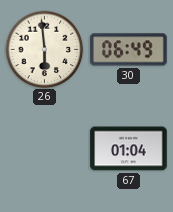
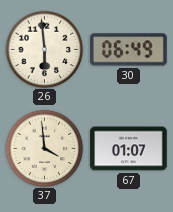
37: none -> 3:59 (44, 148)
67: 01:04 -> 01:07 (129, 149)
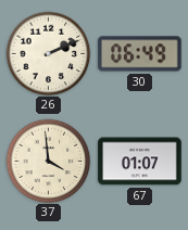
26: 5:59 -> 2:11 (48, 53)
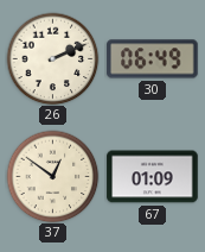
37: 3:59 -> 12:51 (52, 176)
67: 01:07 -> 01:09 (153, 177)
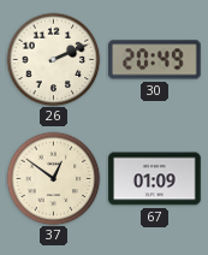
30: 06:49 -> 20:49 (155, 60)
